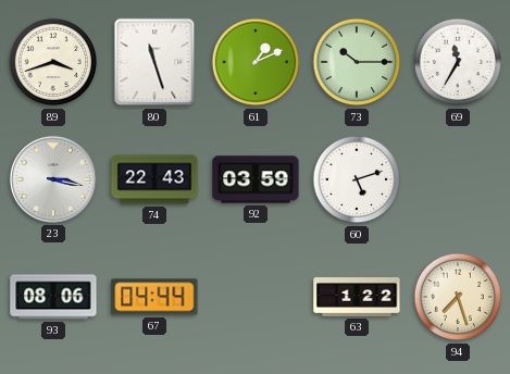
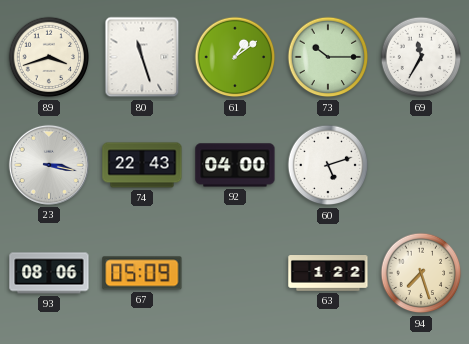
61: 1:11 -> 1:09 (235, 57)
92: 03:59 -> 04:00 (235, 165)
67: 04:44 -> 05:09 (142, 273)
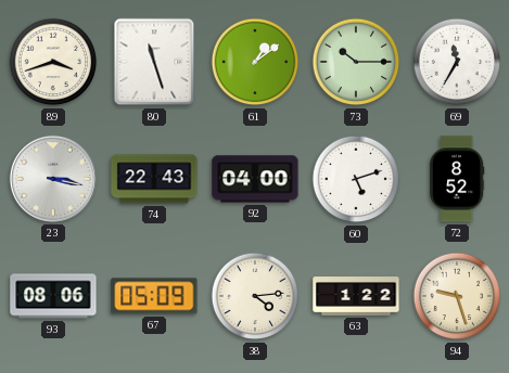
72: none -> 8:52 (457, 179)
38: none -> 4:14 (255, 296)
94: 7:27 -> 9:27 (457, 296)
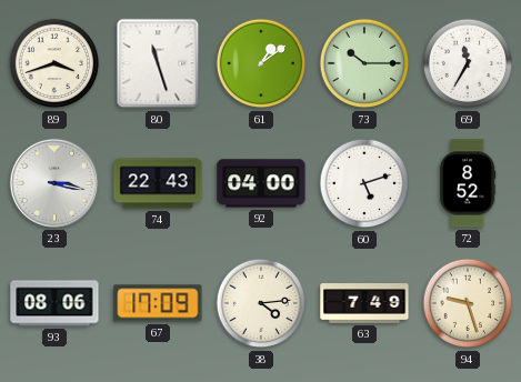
67: 05:09 -> 17:09 (158, 303)
63: 1:22 -> 7:49 (364, 304)
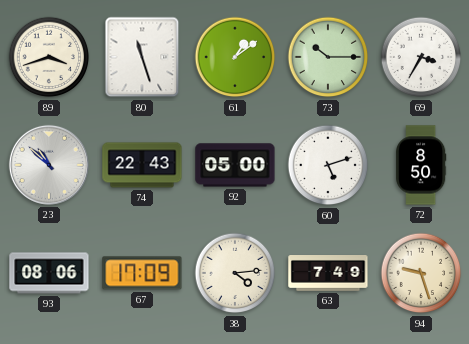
69: 11:35 -> 3:35 (421, 57)
23: 3:17 -> 10:52 (49, 165)
92: 04:00 -> 05:00 (235, 165)
72: 8:52 -> 8:50 (421, 165)
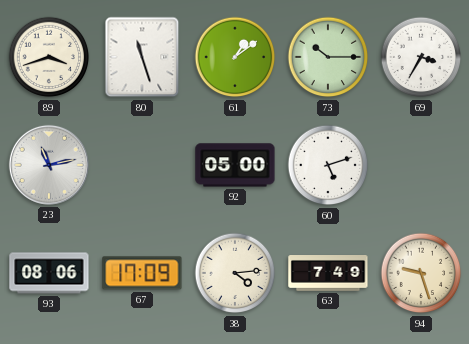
23: 10:52 -> 11:13 (49, 165)
74: 22:43 -> none (142, 165)
72: 8:50 -> none (421, 165)
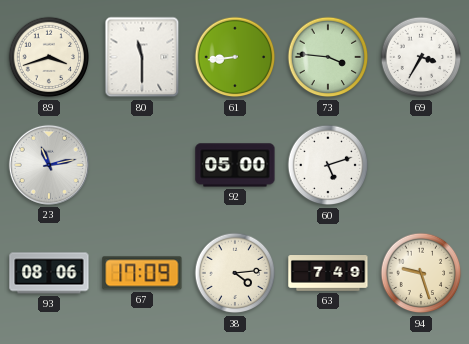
80: 11:27 -> 11:30 (142, 57)
61: 1:09 -> 8:44 (235, 57)
73: 10:15 -> 3:46 (328, 57)
